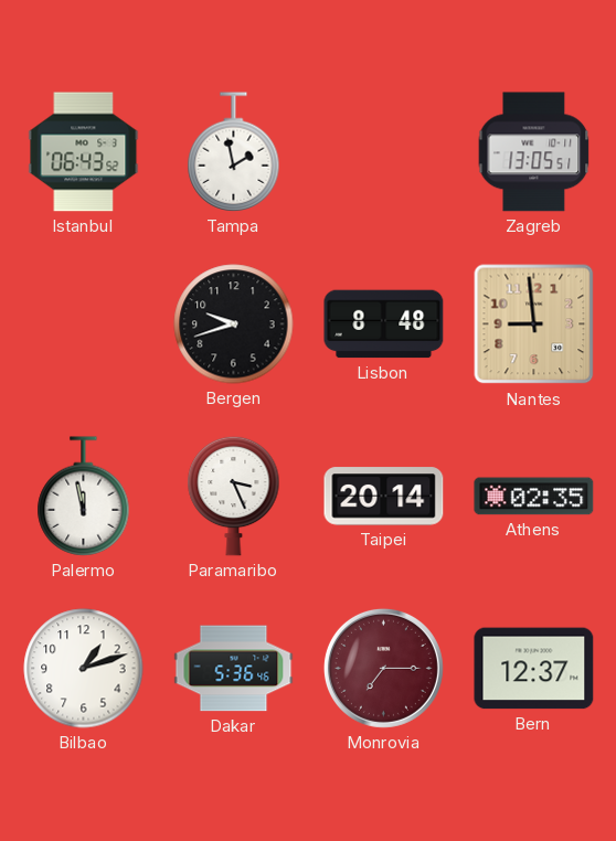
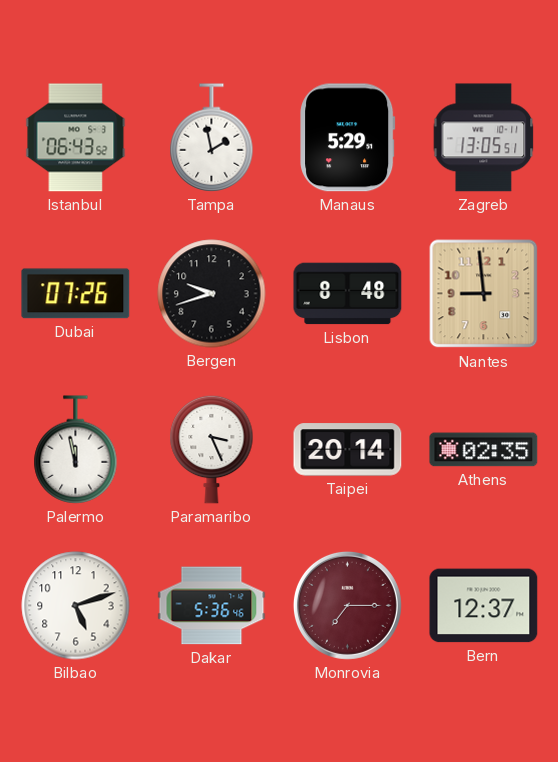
Manaus: none -> 5:29 (348, 138)
Dubai: none -> 07:26 (76, 294)
Bilbao: 1:12 -> 5:12 (76, 606)
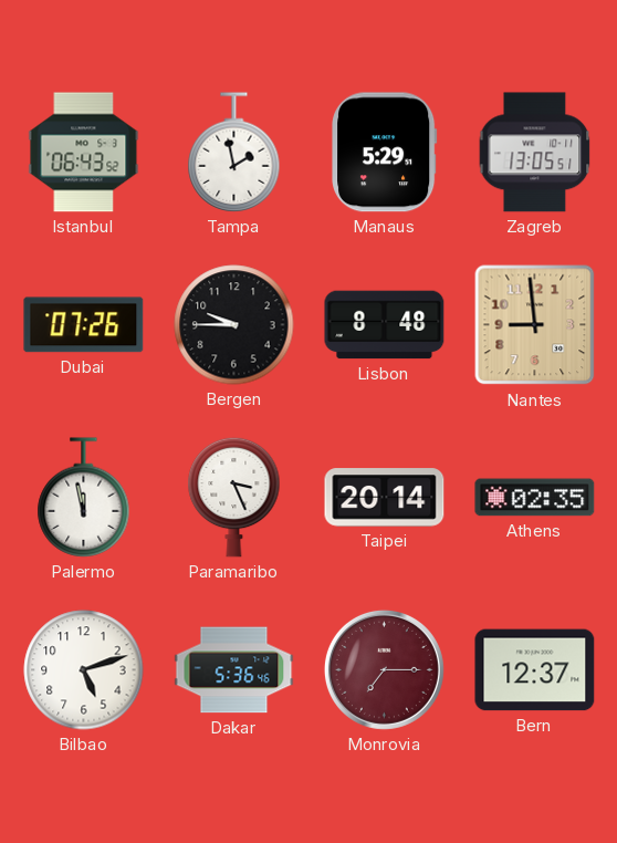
Bergen: 9:42 -> 9:45 (234, 325)
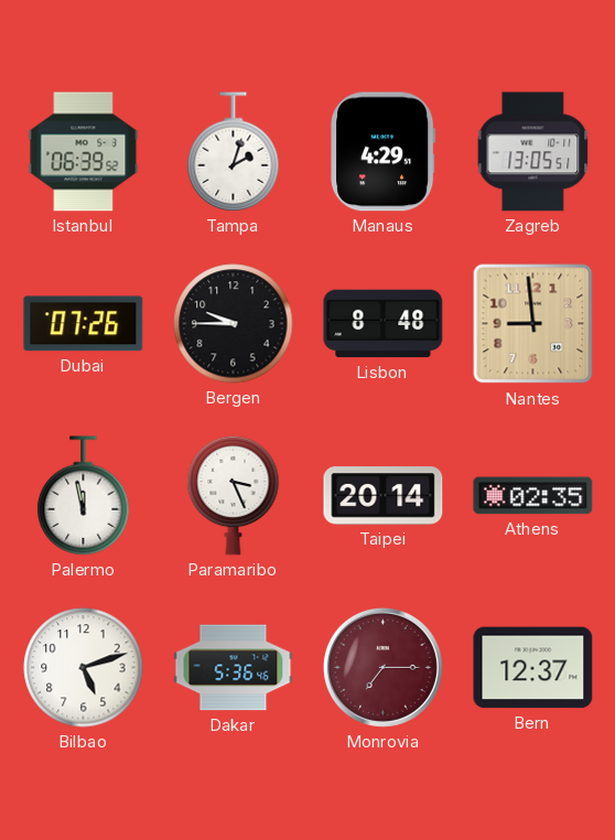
Istanbul: 06:43 -> 06:39 (84, 152)
Tampa: 1:58 -> 2:03 (234, 152)
Manaus: 5:29 -> 4:29 (384, 152)
